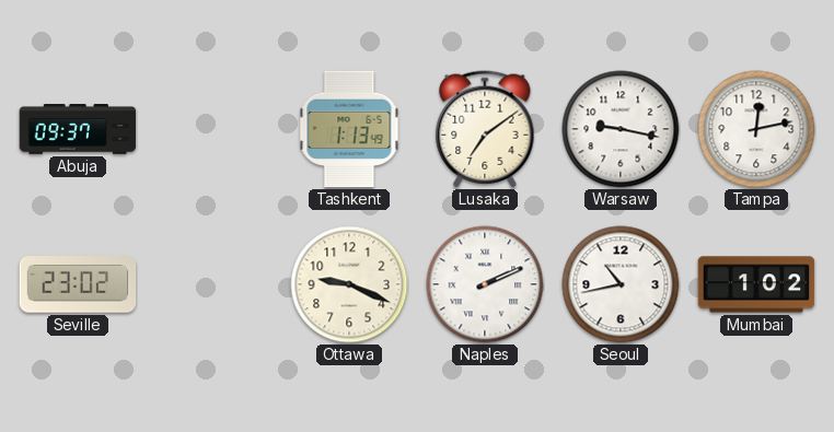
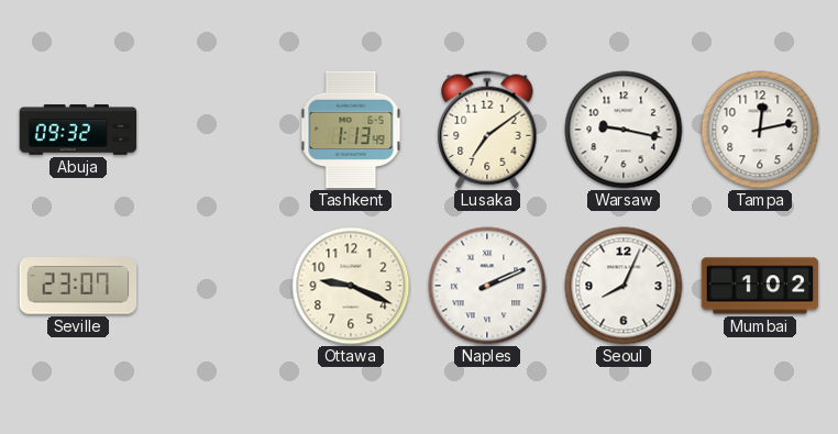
Abuja: 09:37 -> 09:32 (78, 130)
Seville: 23:02 -> 23:07 (78, 286)
Seoul: 10:43 -> 8:04 (624, 286)
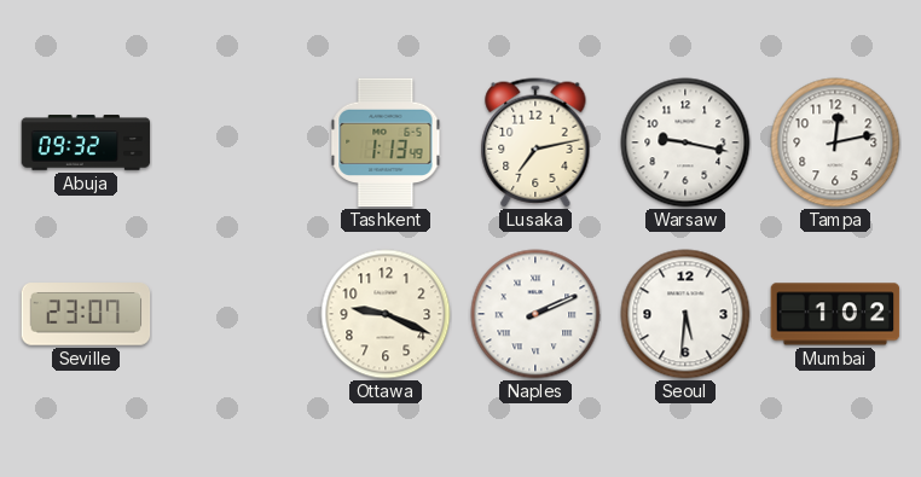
Lusaka: 7:09 -> 7:13 (535, 142)
Seoul: 8:04 -> 5:31 (685, 314)
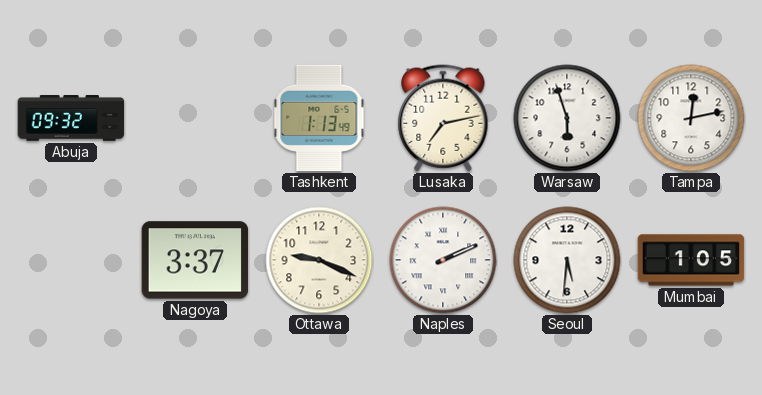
Warsaw: 9:17 -> 5:57 (567, 118)
Seville: 23:07 -> none (86, 314)
Nagoya: none -> 3:37 (195, 260)
Mumbai: 1:02 -> 1:05 (691, 260)
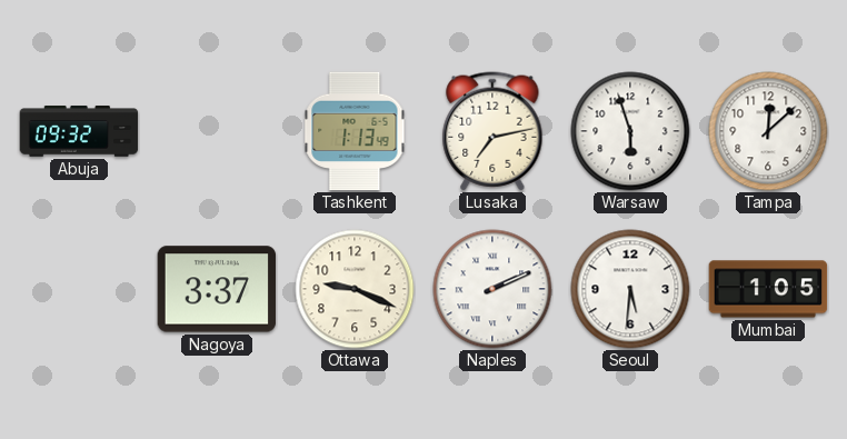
Tampa: 12:13 -> 12:08 (768, 131)
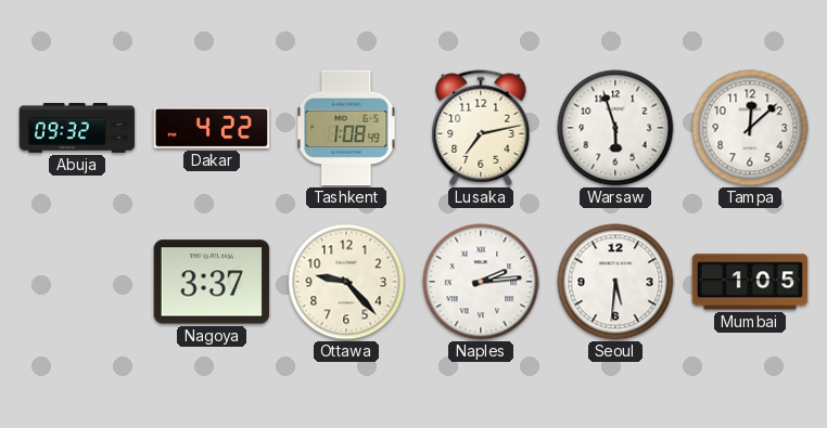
Dakar: none -> 4:22 (212, 128)
Tashkent: 1:13 -> 1:08 (346, 128)
Ottawa: 9:19 -> 9:23 (346, 282)
Naples: 2:11 -> 2:14 (481, 282)
